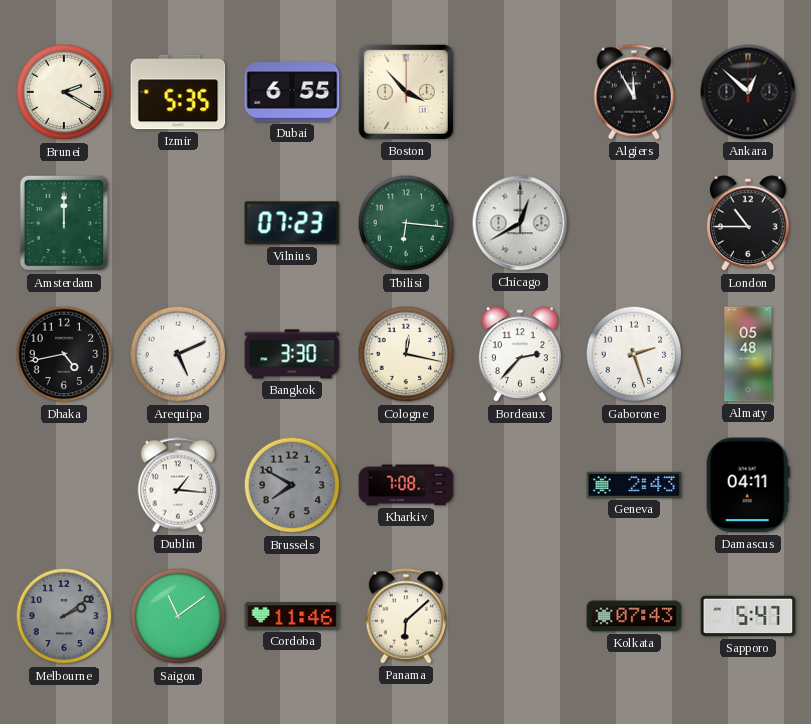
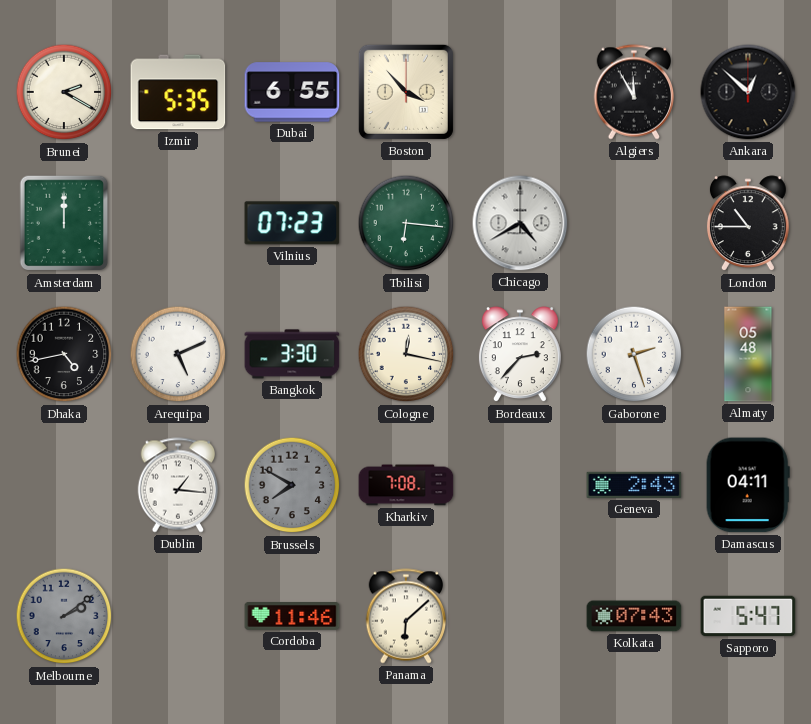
Chicago: 12:40 -> 4:40 (520, 223)
Saigon: 11:09 -> none (178, 616)
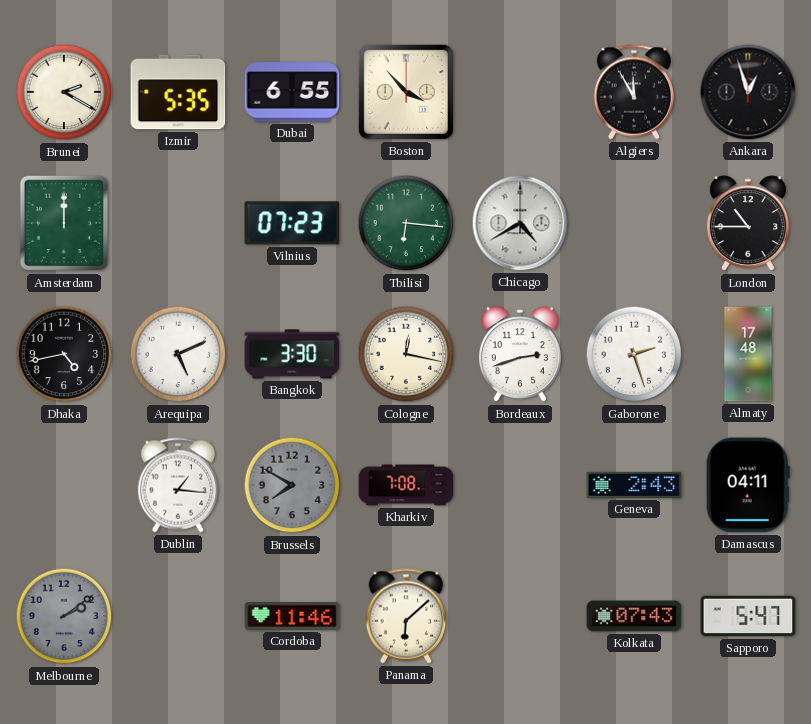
Ankara: 12:52 -> 12:57 (748, 92)
Bordeaux: 2:37 -> 2:42 (520, 355)
Almaty: 05:48 -> 17:48 (748, 354)
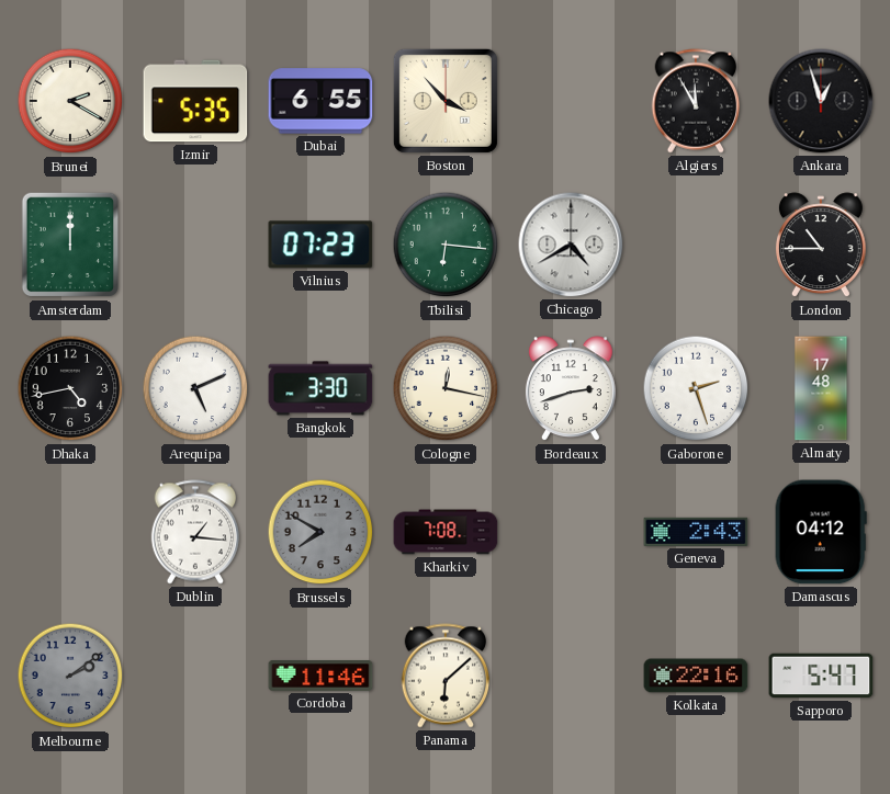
Damascus: 04:11 -> 04:12 (821, 532)
Kolkata: 07:43 -> 22:16 (696, 676)
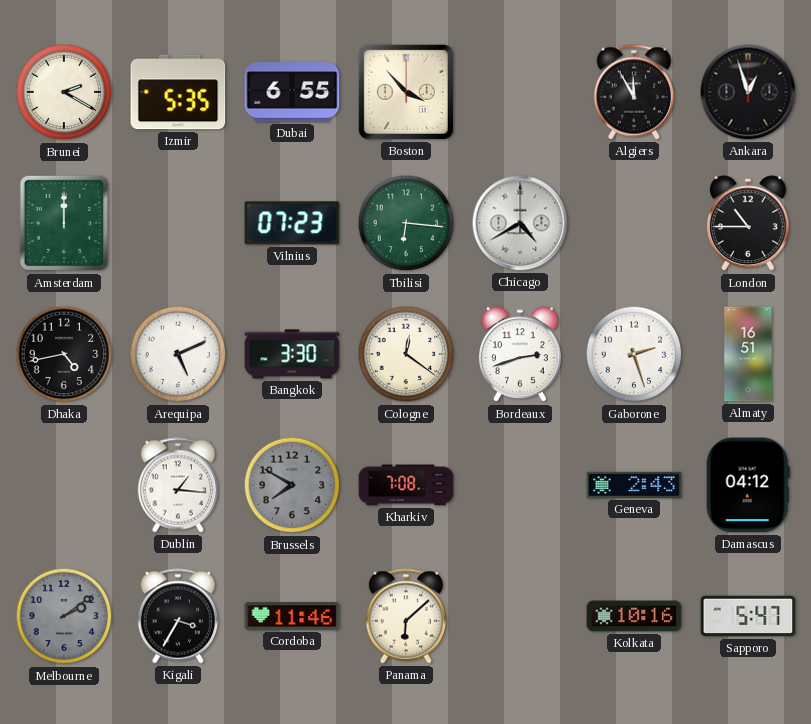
Cologne: 12:17 -> 12:21 (406, 354)
Almaty: 17:48 -> 16:51 (748, 354)
Kigali: none -> 3:35 (178, 616)
Kolkata: 22:16 -> 10:16 (634, 616)
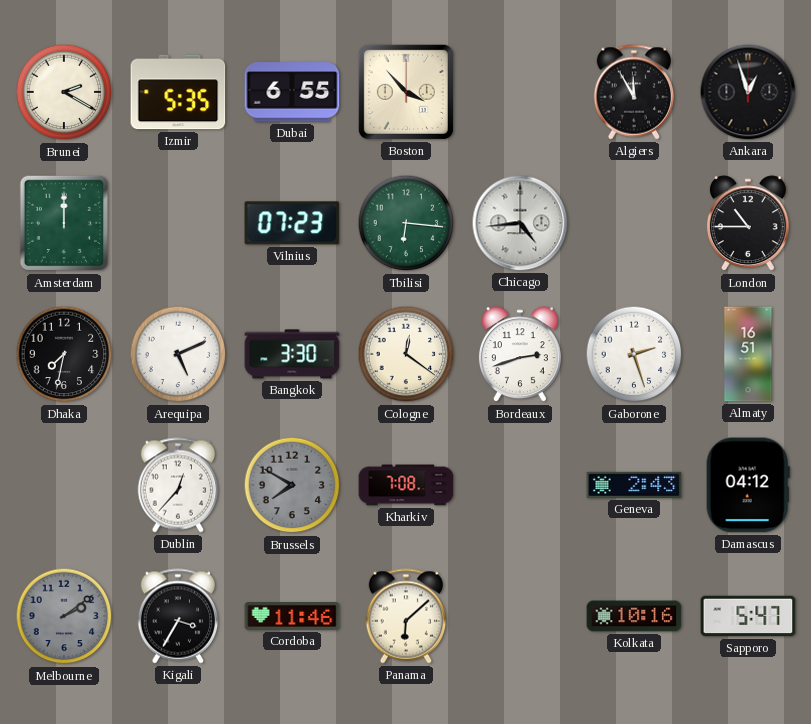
Chicago: 4:40 -> 4:44 (520, 223)
Dhaka: 4:43 -> 7:32 (64, 354)
Dublin: 1:16 -> 12:37 (178, 485)
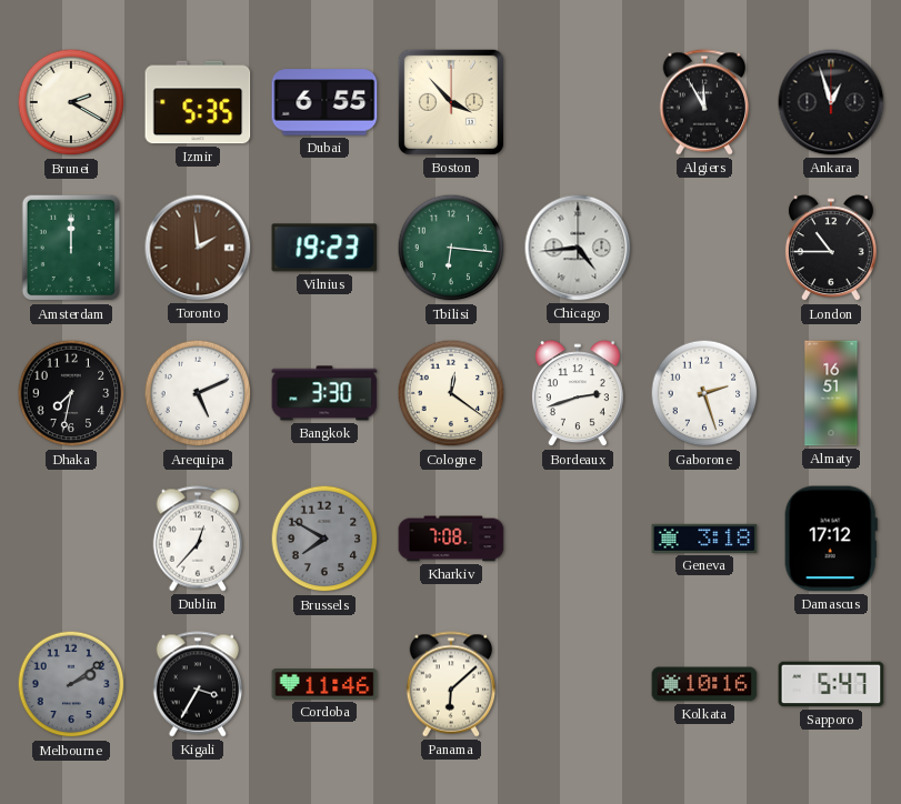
Toronto: none -> 1:59 (198, 248)
Vilnius: 07:23 -> 19:23 (324, 248)
Geneva: 2:43 -> 3:18 (704, 539)
Damascus: 04:12 -> 17:12 (831, 539)
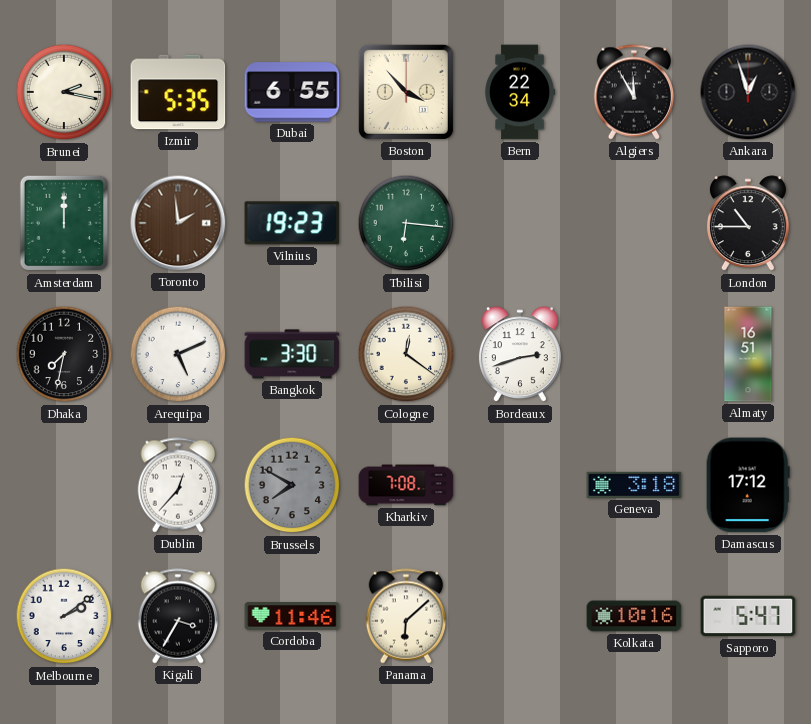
Brunei: 2:20 -> 2:17 (64, 92)
Bern: none -> 22:34 (520, 92)
Chicago: 4:44 -> none (578, 248)
Gaborone: 2:27 -> none (704, 393)
Melbourne dial: grey -> white (64, 616)
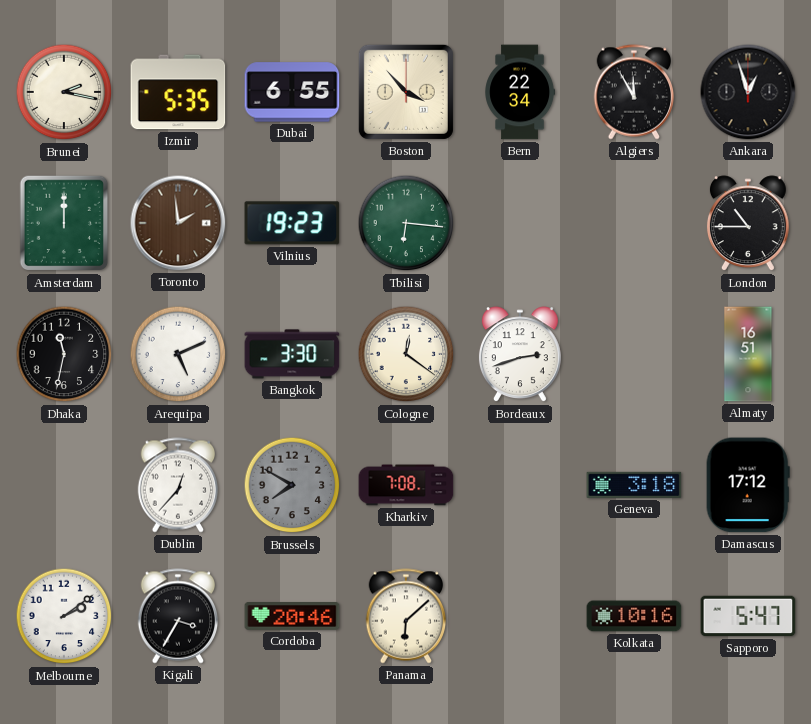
Dhaka: 7:32 -> 11:32 (64, 354)
Cordoba: 11:46 -> 20:46 (292, 616)
